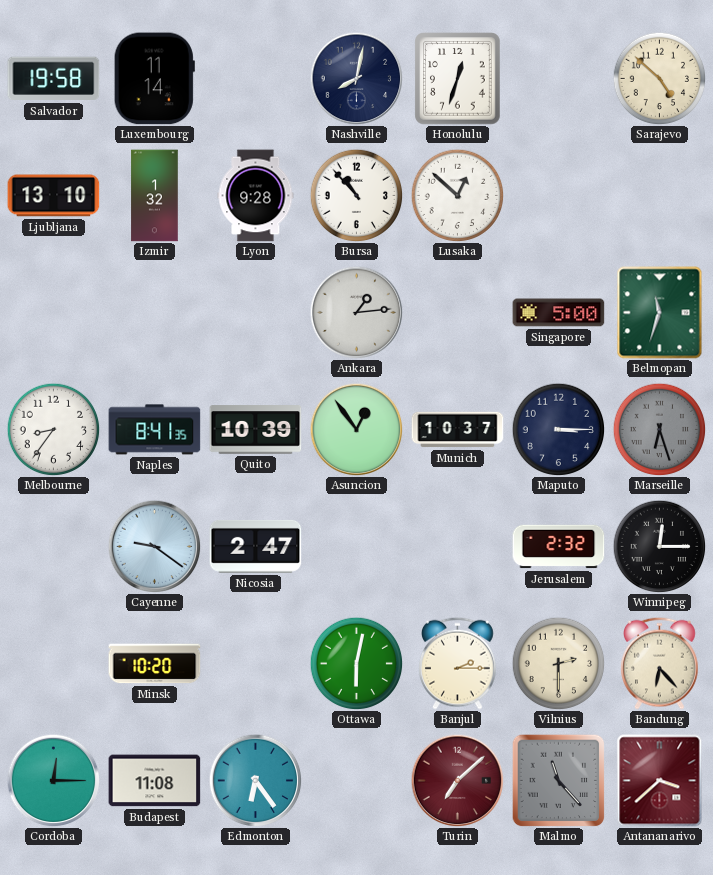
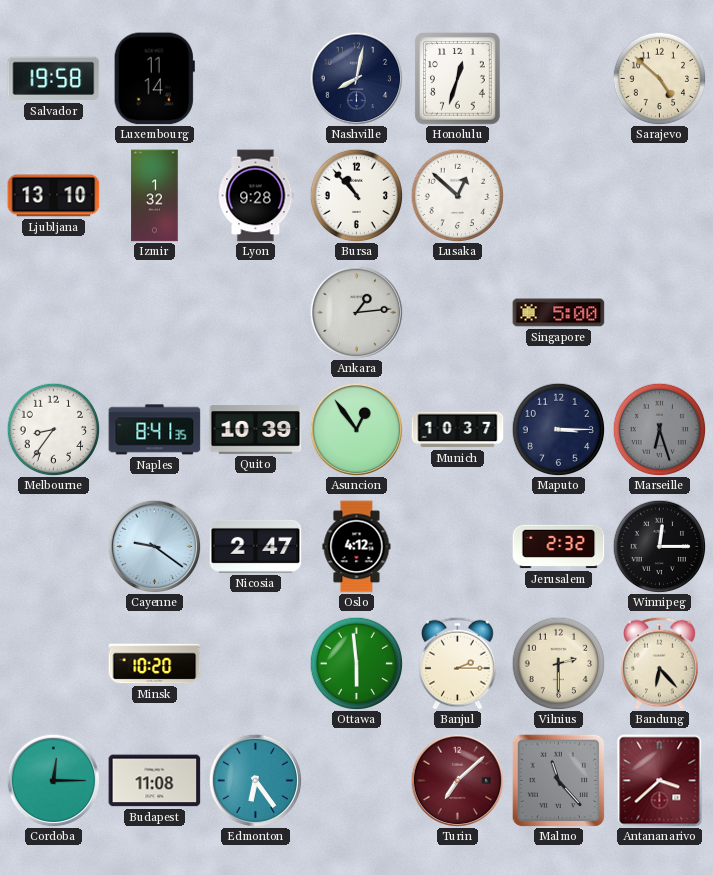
Belmopan: 11:33 -> none (660, 313)
Oslo: none -> 4:12 (357, 547)
Ottawa: 6:02 -> 5:59 (356, 663)
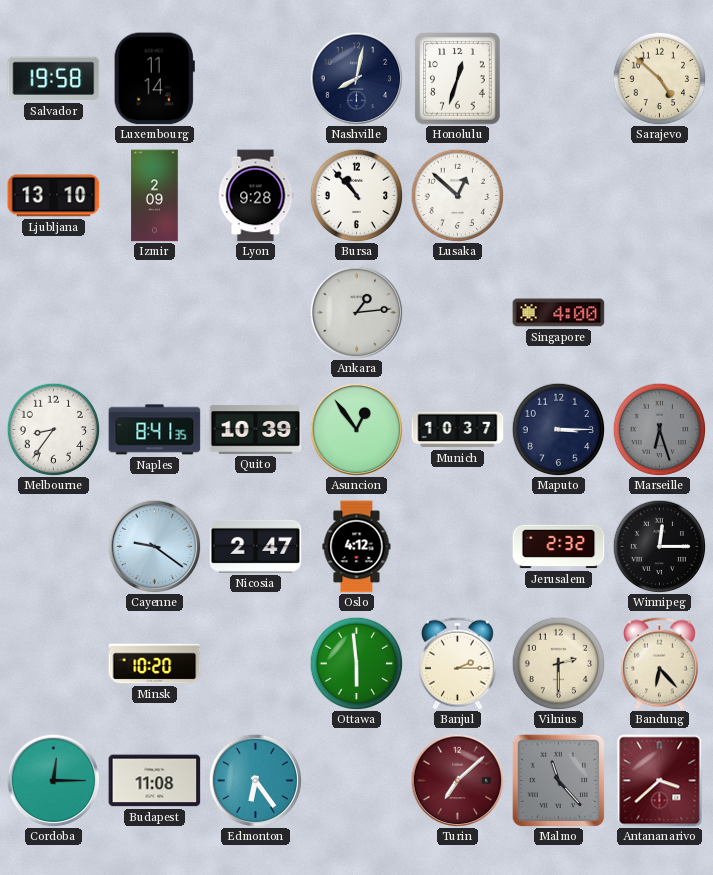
Izmir: 1:32 -> 2:09 (155, 196)
Singapore: 5:00 -> 4:00 (559, 313)
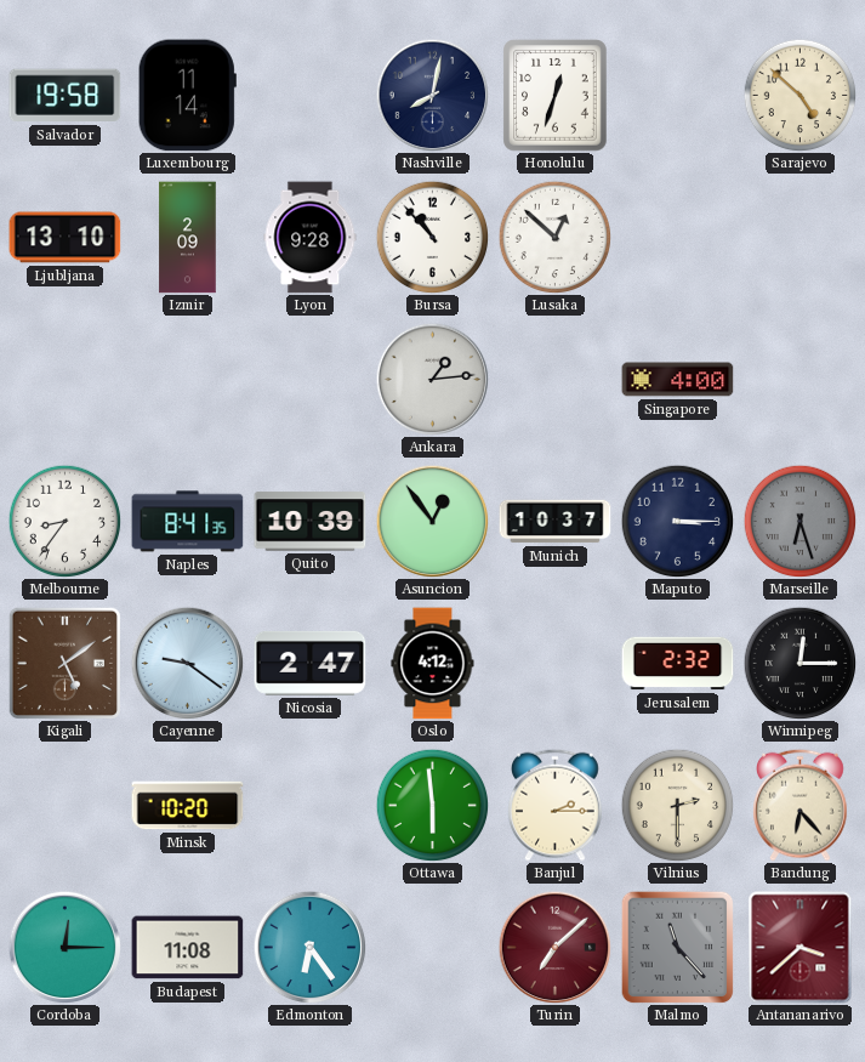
Kigali: none -> 5:09 (64, 663)
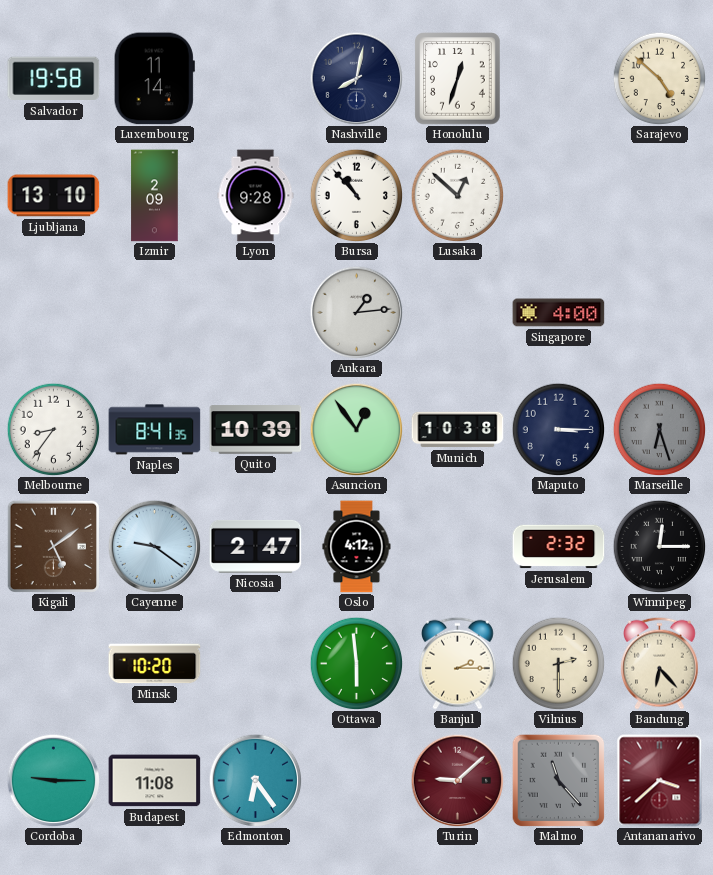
Munich: 10:37 -> 10:38 (458, 430)
Cordoba: 12:15 -> 9:15 (53, 780)
Turin: 7:08 -> 9:08 (457, 780)
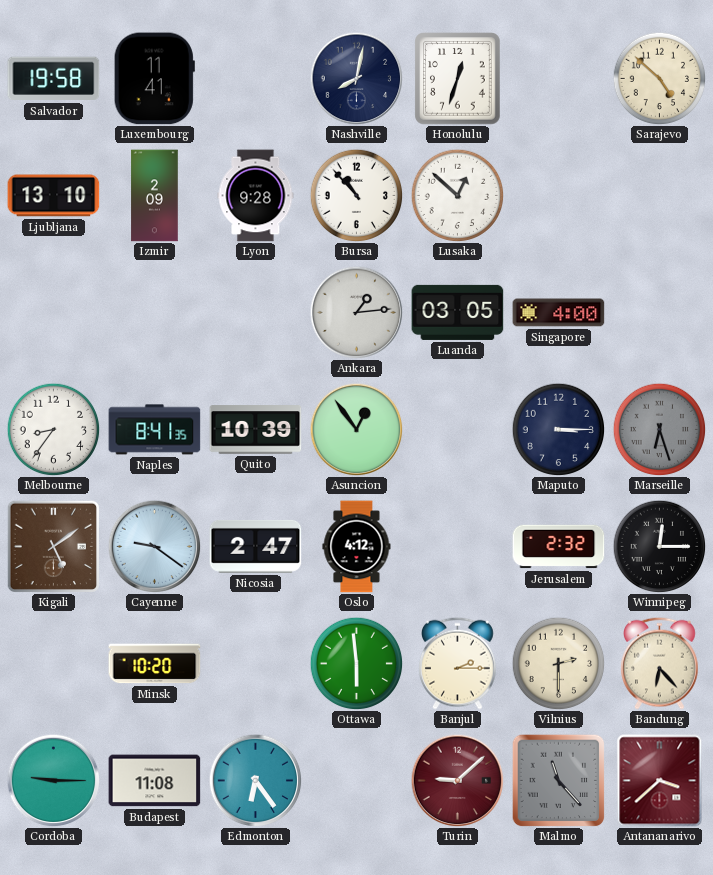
Luxembourg: 11:14 -> 11:41 (154, 79)
Luanda: none -> 03:05 (458, 312)
Munich: 10:38 -> none (458, 430)
